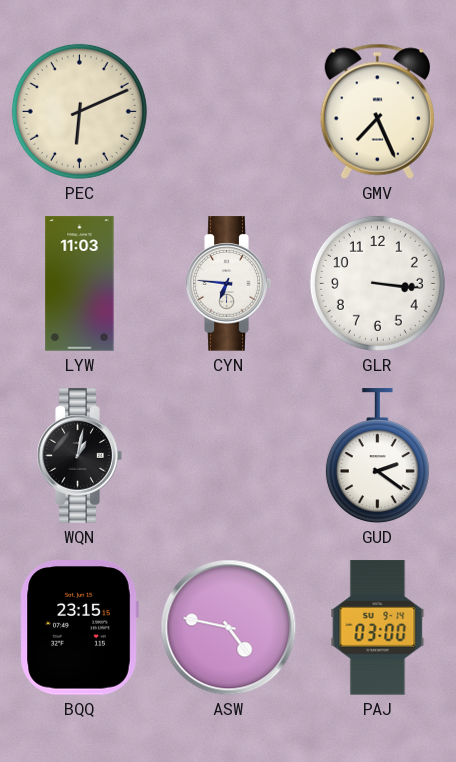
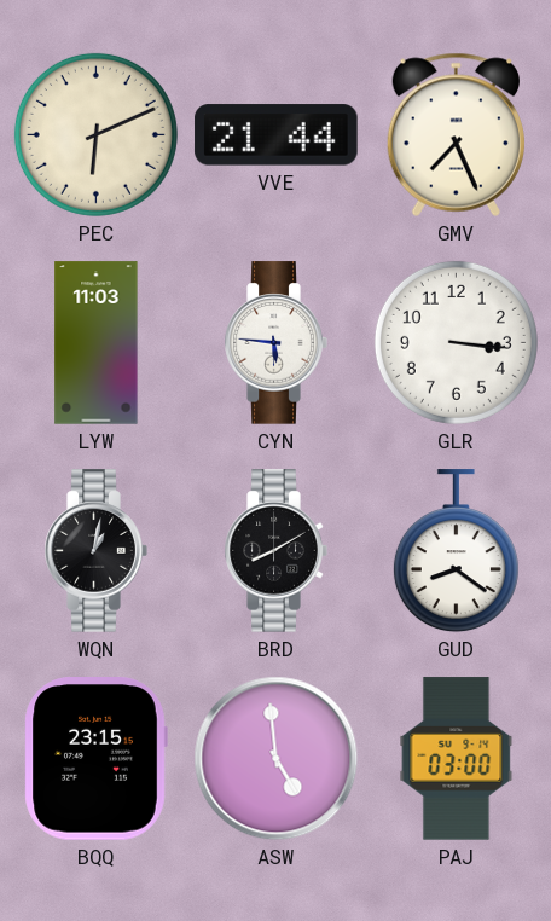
VVE: none -> 21:44 (277, 135)
CYN: 6:46 -> 5:46 (275, 343)
BRD: none -> 8:10 (275, 551)
GUD: 2:21 -> 8:21 (456, 551)
ASW: 4:47 -> 4:59 (277, 759)
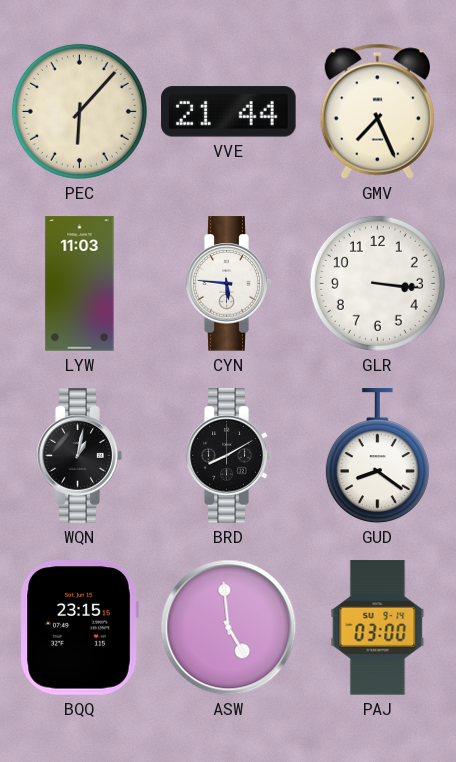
PEC: 6:11 -> 6:07 (79, 111)
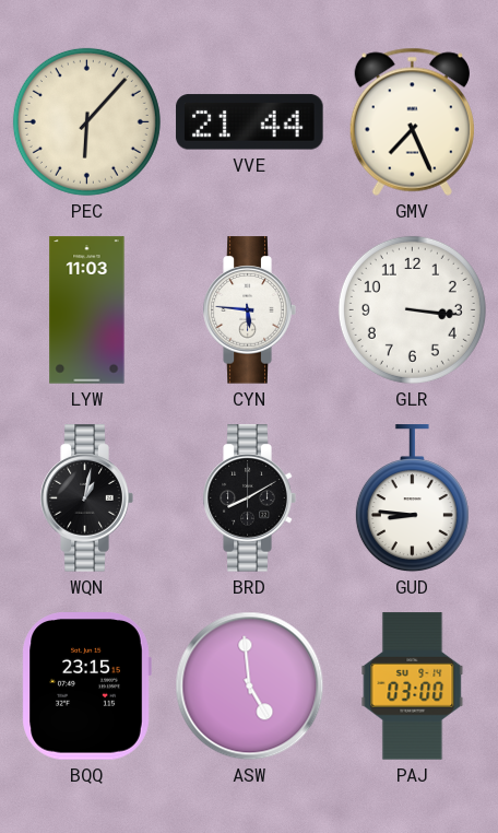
GUD: 8:21 -> 8:46 (412, 498)
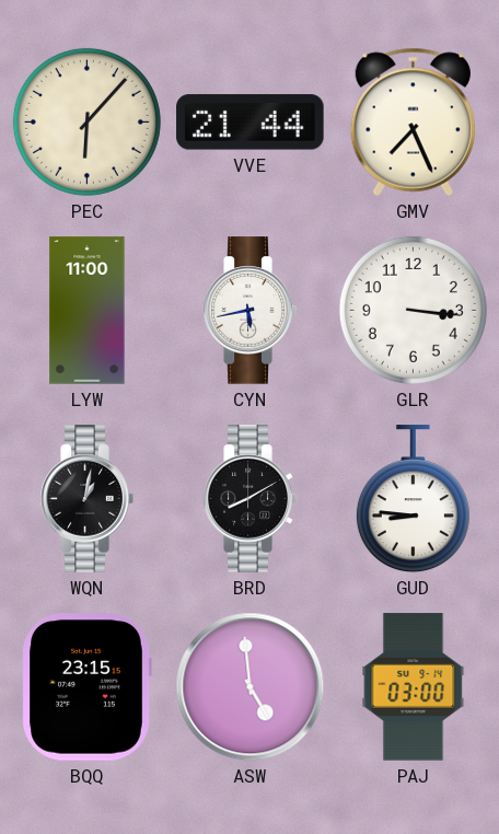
LYW: 11:03 -> 11:00 (88, 311)
CYN: 5:46 -> 5:43 (249, 311)
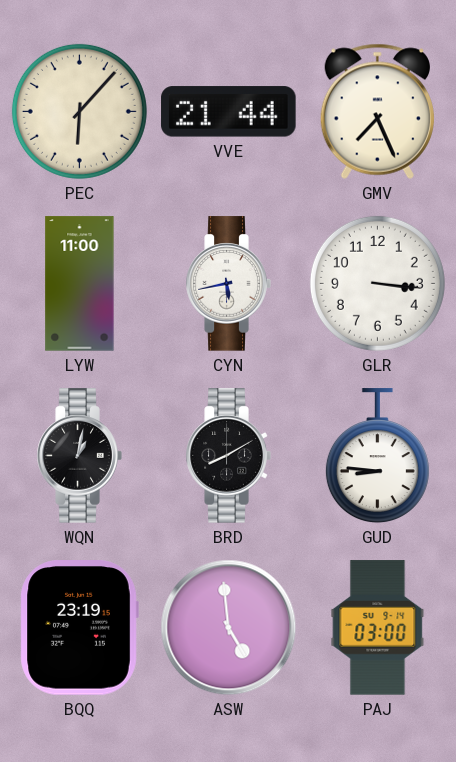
BQQ: 23:15 -> 23:19 (79, 628)
